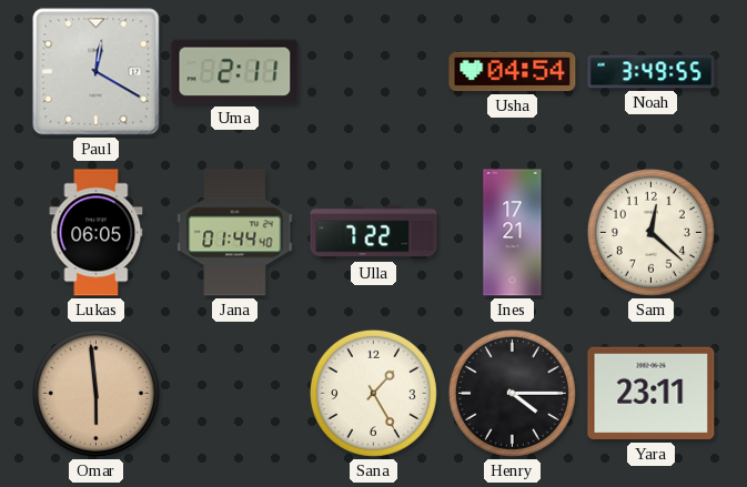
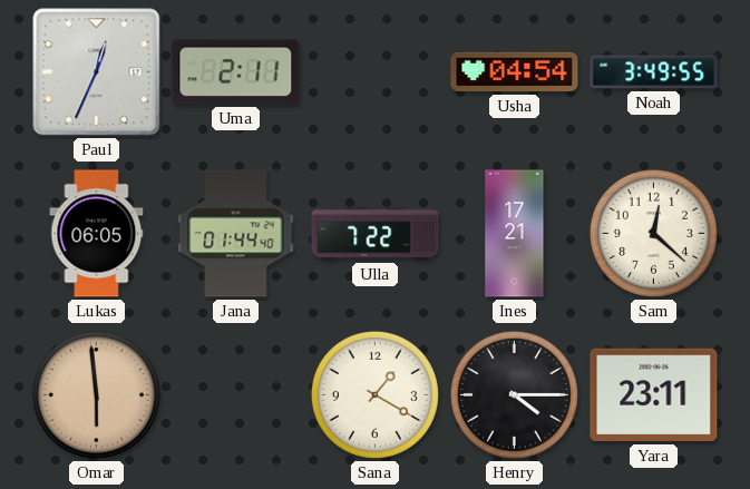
Paul: 12:20 -> 12:34 (97, 72)
Sana: 1:25 -> 1:20 (374, 394)
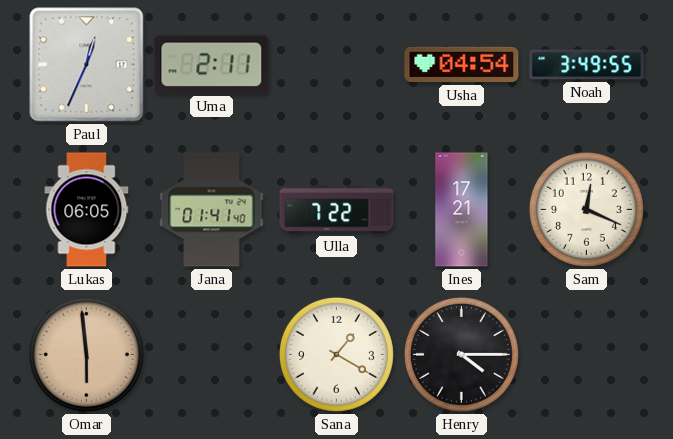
Jana: 01:44 -> 01:41 (212, 210)
Sam: 12:22 -> 12:19 (586, 209)
Yara: 23:11 -> none (654, 395)
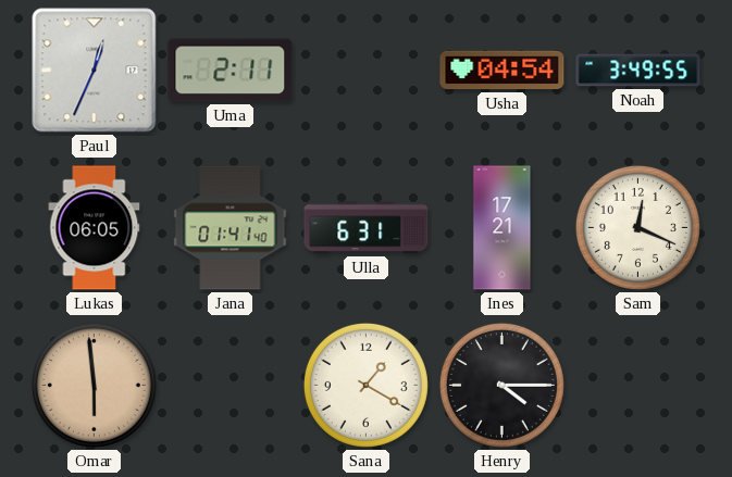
Ulla: 7:22 -> 6:31 (367, 228)
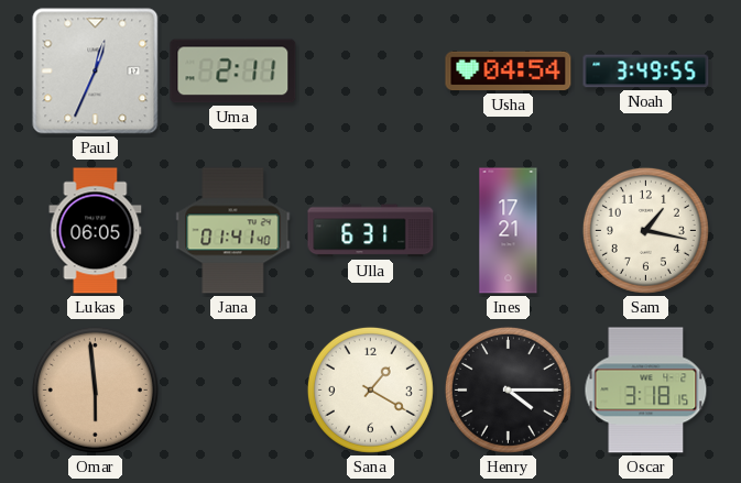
Sam: 12:19 -> 1:17 (645, 230)
Oscar: none -> 3:18 (646, 391)
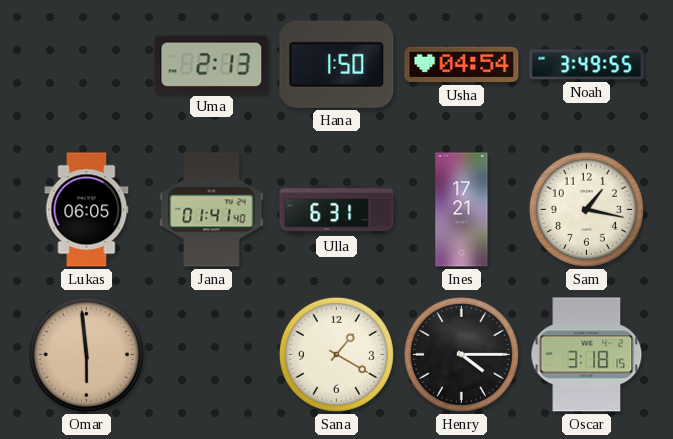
Paul: 12:34 -> none (96, 72)
Uma: 2:11 -> 2:13 (212, 65)
Hana: none -> 1:50 (337, 64)
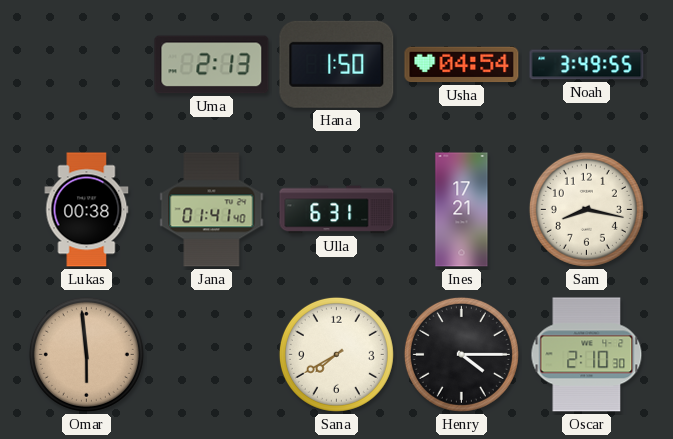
Lukas: 06:05 -> 00:38 (87, 210)
Sam: 1:17 -> 8:17 (586, 209)
Sana: 1:20 -> 7:40 (336, 354)
Oscar: 3:18 -> 2:10 (587, 355)
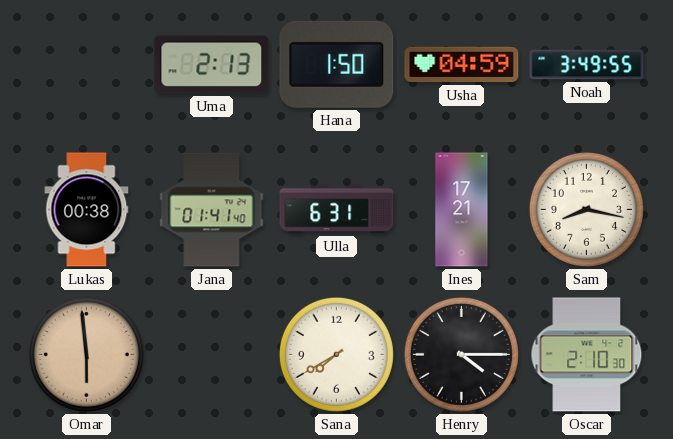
Usha: 04:54 -> 04:59 (462, 65)
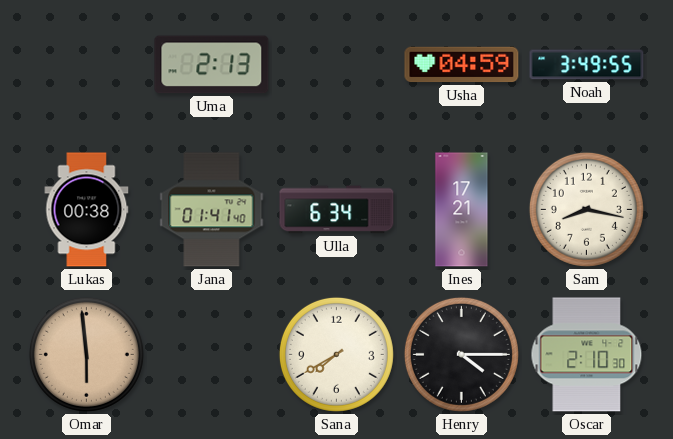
Hana: 1:50 -> none (337, 64)
Ulla: 6:31 -> 6:34 (337, 210)
